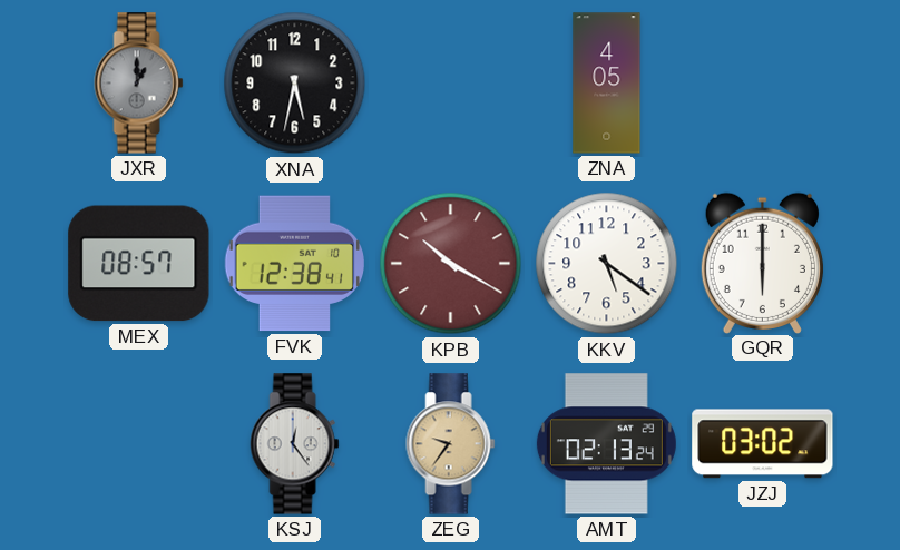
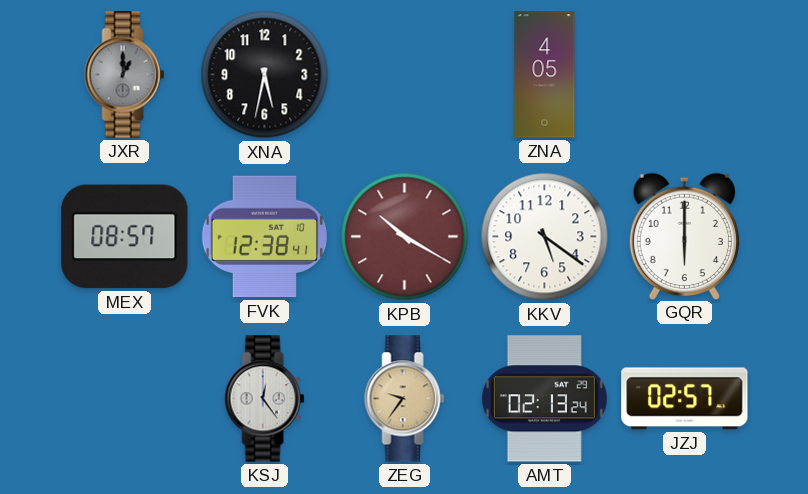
JZJ: 03:02 -> 02:57 (685, 399)
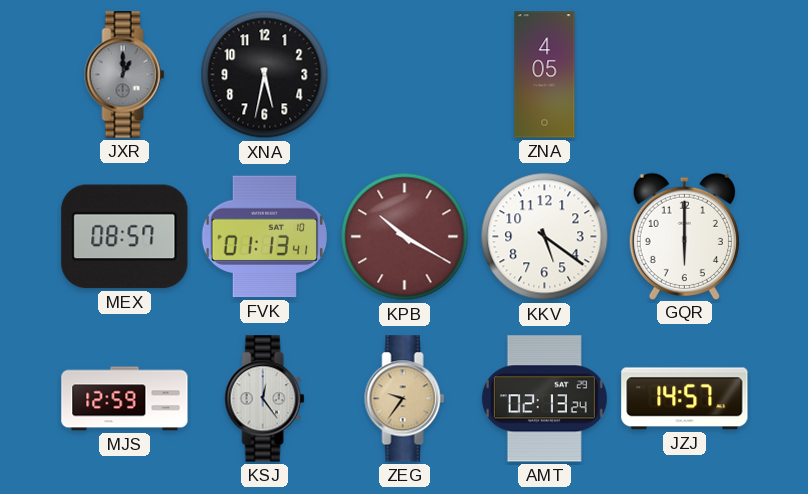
FVK: 12:38 -> 01:13 (264, 237)
MJS: none -> 12:59 (125, 399)
JZJ: 02:57 -> 14:57 (685, 399)
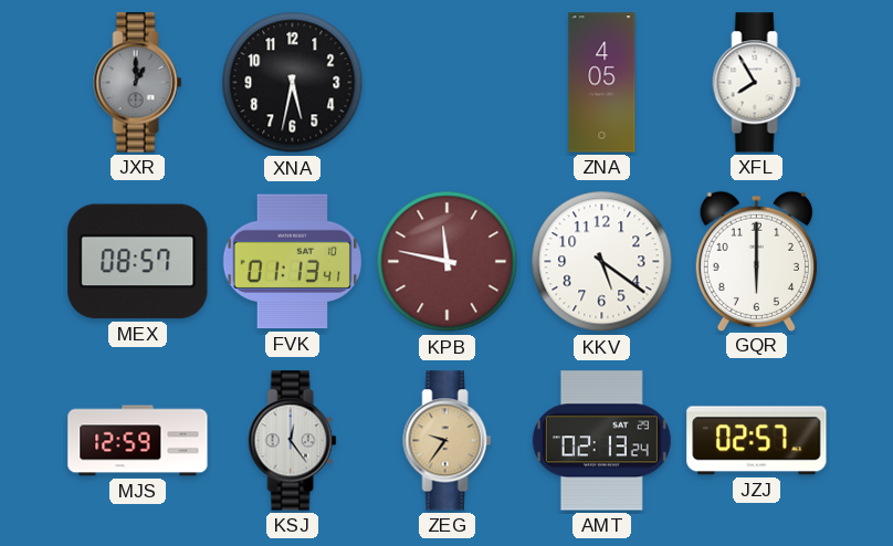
XFL: none -> 7:55 (757, 83)
KPB: 10:20 -> 11:47 (448, 262)
JZJ: 14:57 -> 02:57 (757, 441)
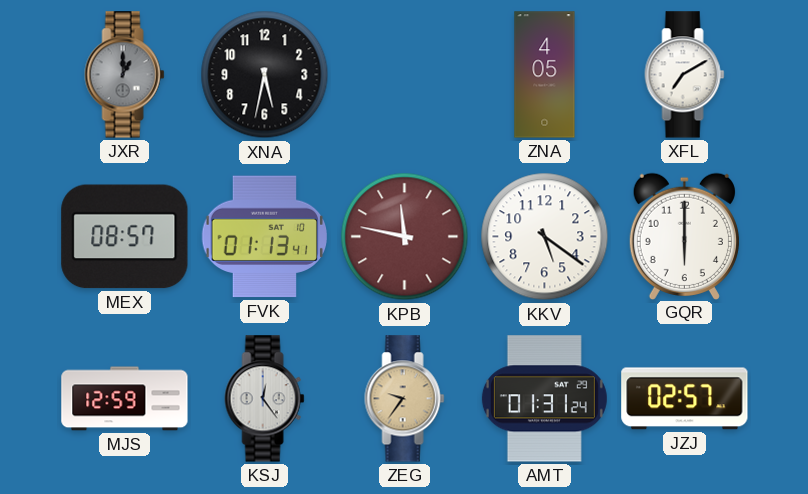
XFL: 7:55 -> 7:10 (685, 75)
AMT: 02:13 -> 01:31 (544, 399)
